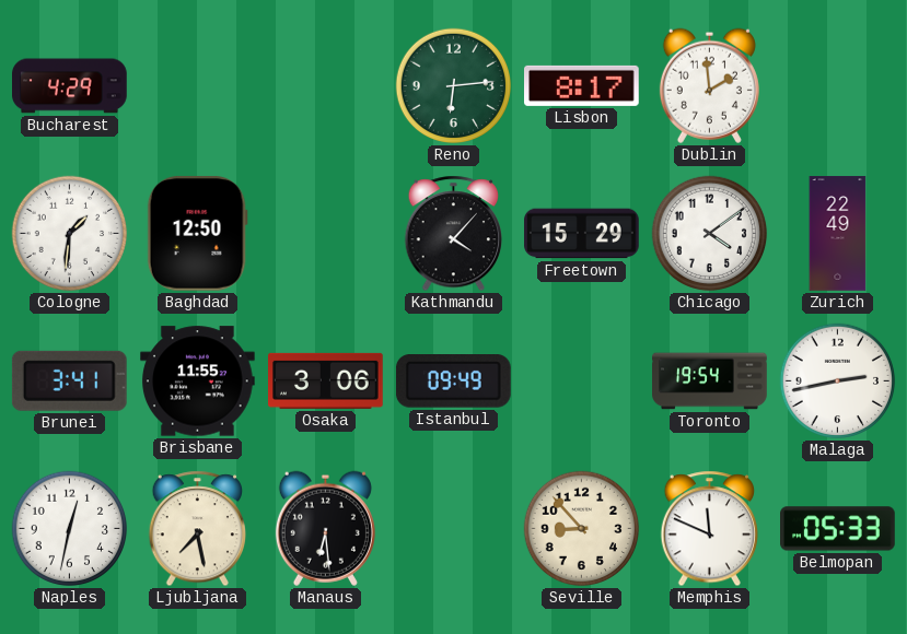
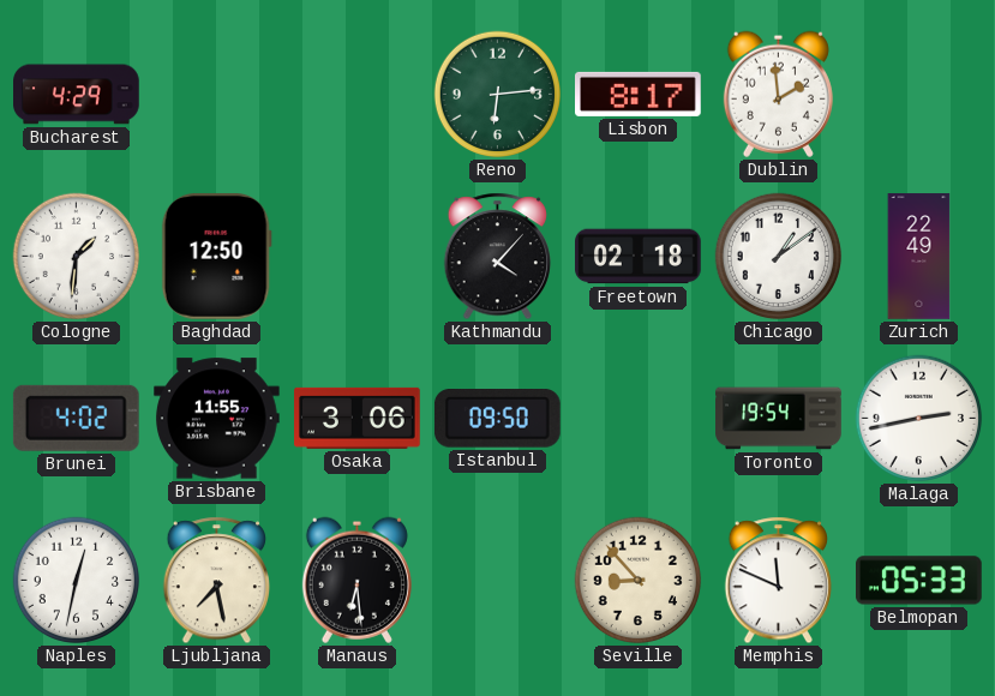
Freetown: 15:29 -> 02:18 (639, 257)
Chicago: 4:09 -> 1:09 (779, 257)
Brunei: 3:41 -> 4:02 (76, 418)
Istanbul: 09:49 -> 09:50 (497, 419)
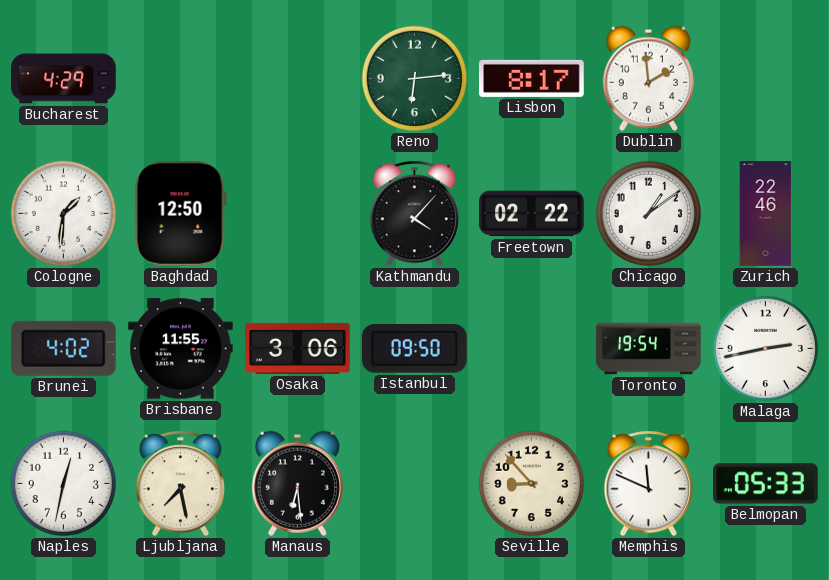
Freetown: 02:18 -> 02:22 (532, 214)
Zurich: 22:49 -> 22:46 (766, 214)
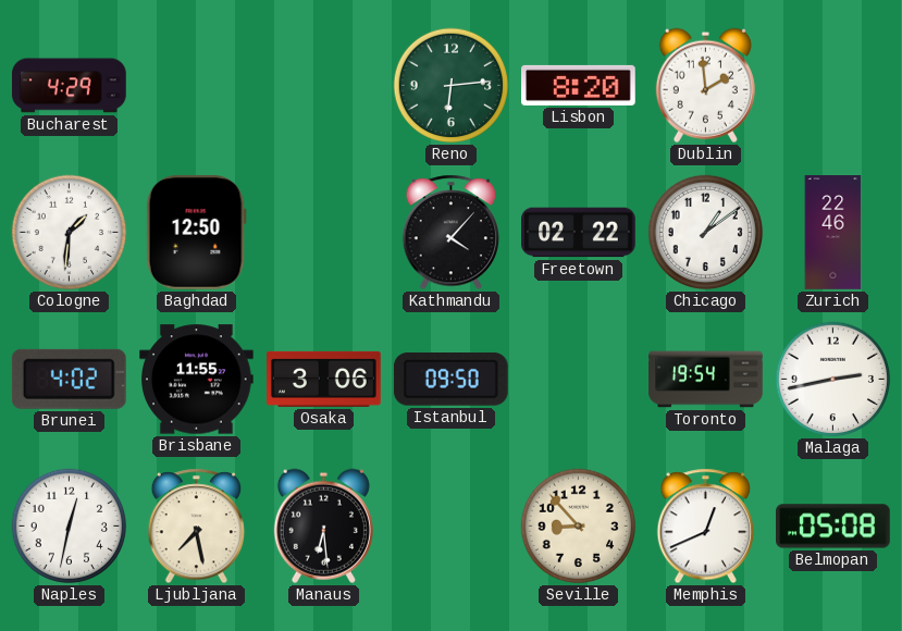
Lisbon: 8:17 -> 8:20 (579, 85)
Memphis: 11:49 -> 12:41 (705, 527)
Belmopan: 05:33 -> 05:08 (833, 527)
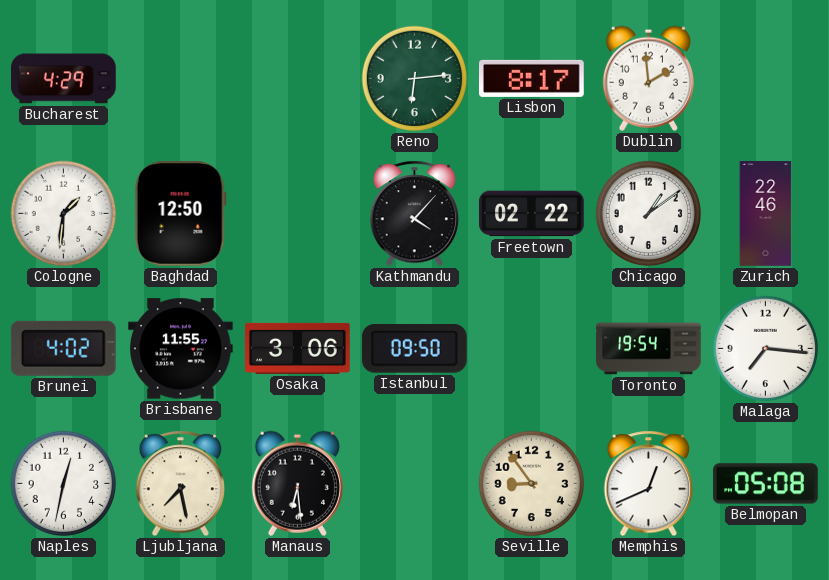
Lisbon: 8:20 -> 8:17 (532, 78)
Malaga: 2:43 -> 7:16 (766, 349)
Seville: 8:53 -> 8:54 (532, 484)
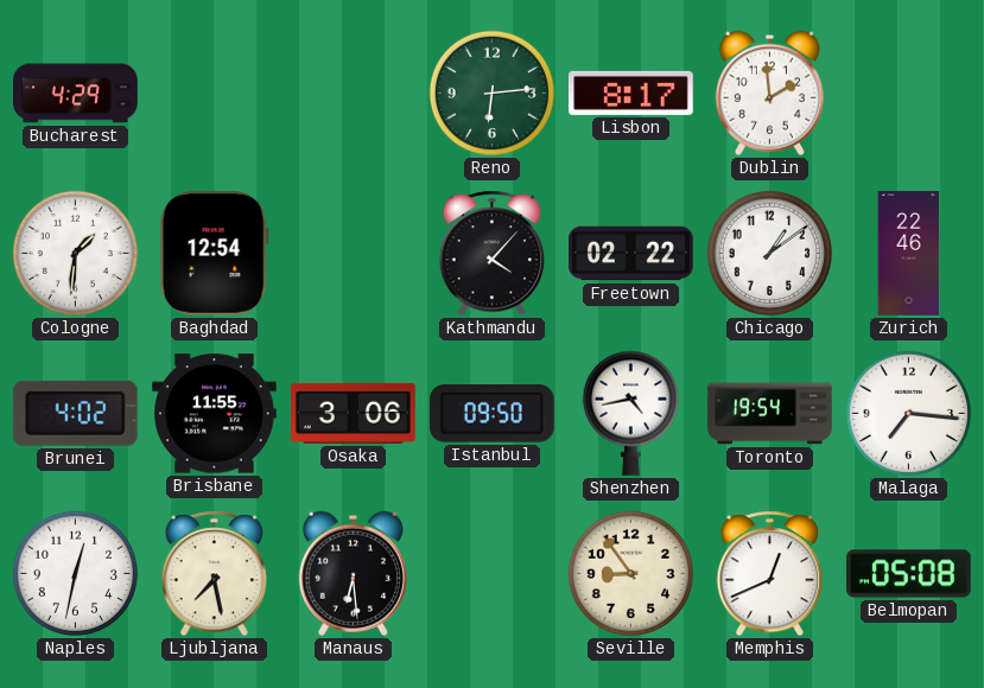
Baghdad: 12:50 -> 12:54 (214, 253)
Shenzhen: none -> 4:43 (630, 413)
